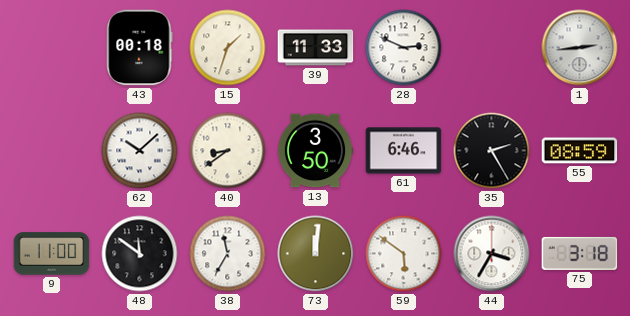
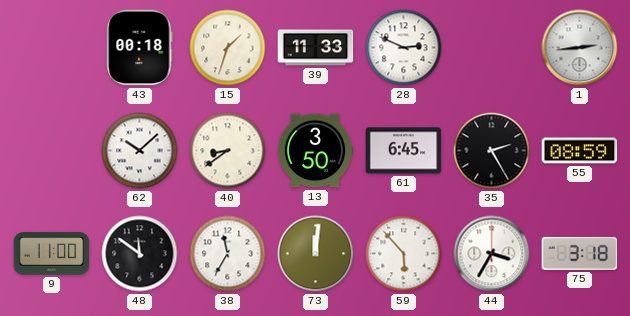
61: 6:46 -> 6:45 (404, 151)
59: 5:51 -> 5:53 (404, 254)
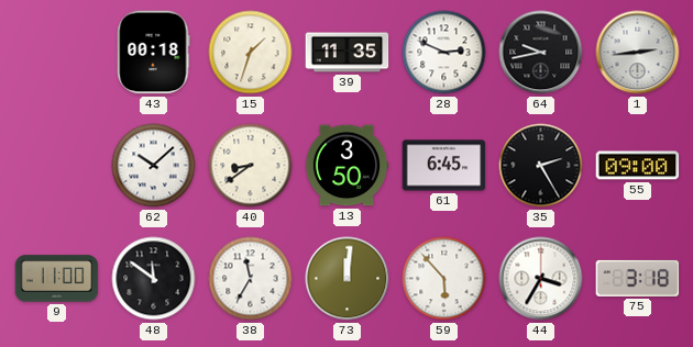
39: 11:33 -> 11:35 (348, 53)
64: none -> 9:43 (541, 53)
55: 08:59 -> 09:00 (638, 166)
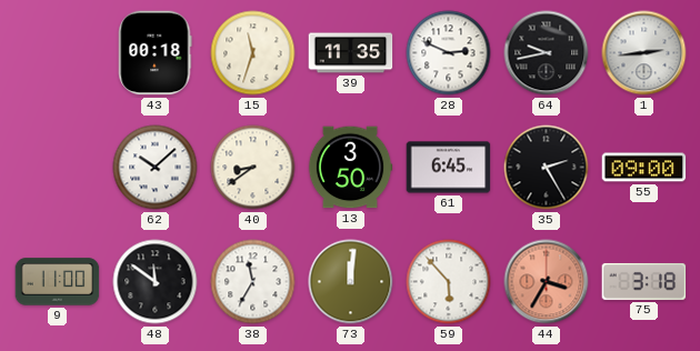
15: 1:33 -> 11:33 (253, 53)
44 dial: white -> salmon (547, 282)
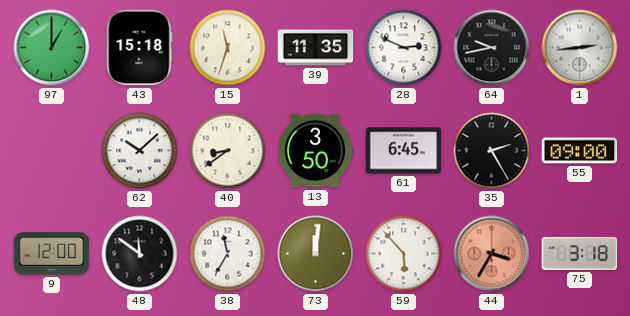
97: none -> 1:00 (52, 48)
43: 00:18 -> 15:18 (140, 48)
9: 11:00 -> 12:00 (52, 254)
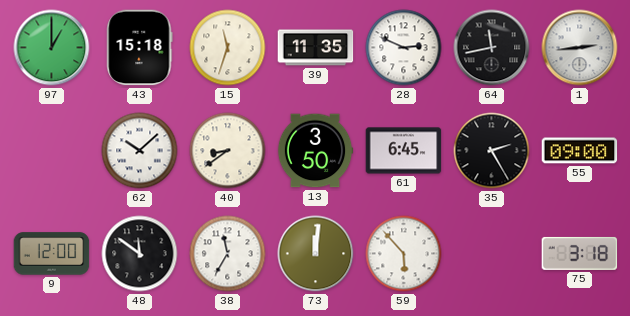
64: 9:43 -> 11:43 (492, 48)
44: 3:35 -> none (492, 254)
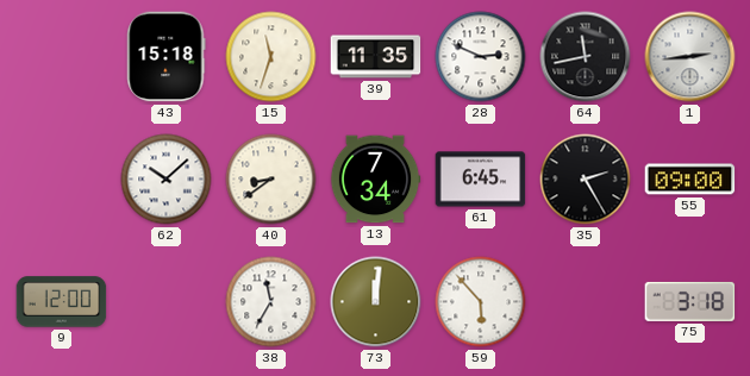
97: 1:00 -> none (52, 48)
13: 3:50 -> 7:34 (375, 180)
48: 11:51 -> none (140, 254)
